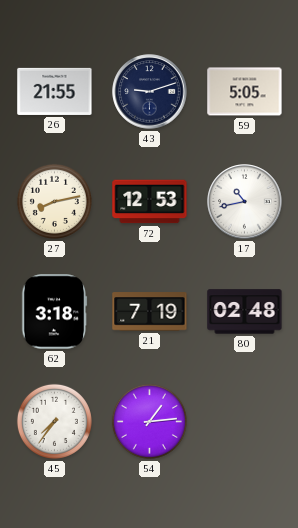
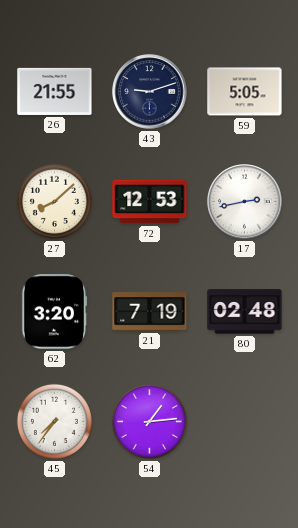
27: 8:13 -> 8:08 (54, 201)
17: 10:43 -> 2:43 (245, 202)
62: 3:18 -> 3:20 (55, 312)
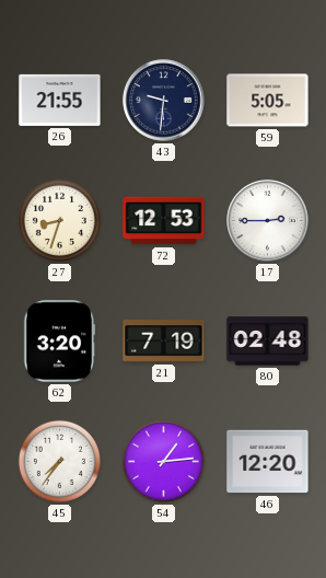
43: 9:12 -> 9:31 (164, 101)
27: 8:08 -> 8:33 (59, 220)
17: 2:43 -> 2:45 (268, 221)
46: none -> 12:20 (268, 462)
